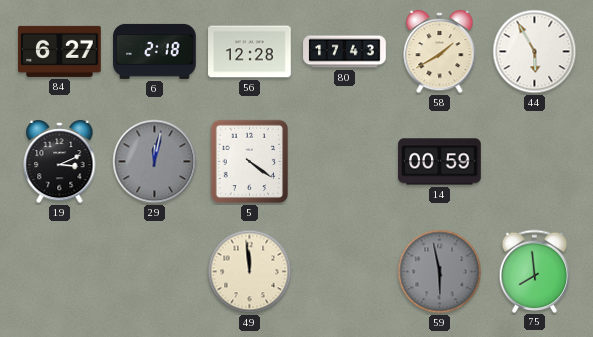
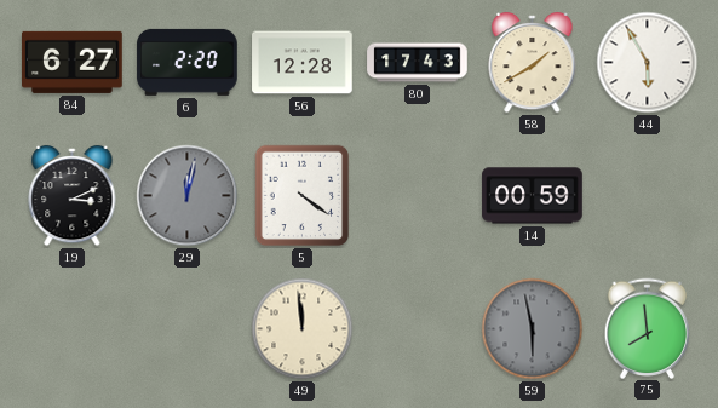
6: 2:18 -> 2:20 (188, 62)
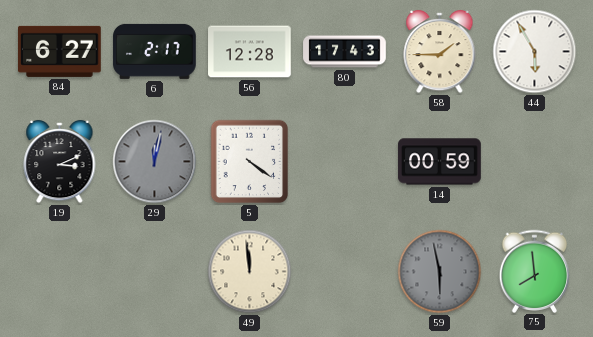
6: 2:20 -> 2:17 (155, 51)
58: 1:40 -> 1:45 (440, 52)
